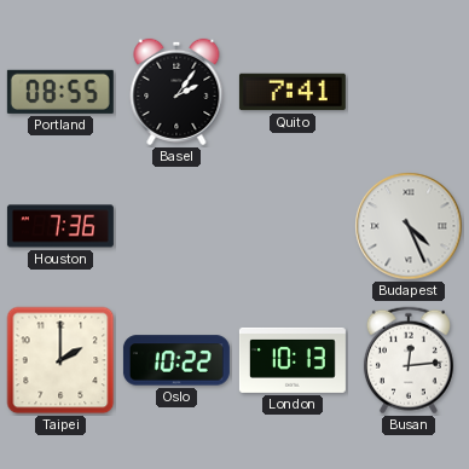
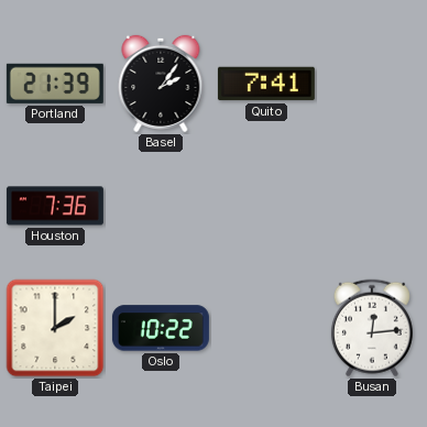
Portland: 08:55 -> 21:39 (55, 84)
Budapest: 4:26 -> none (409, 226)
London: 10:13 -> none (293, 360)
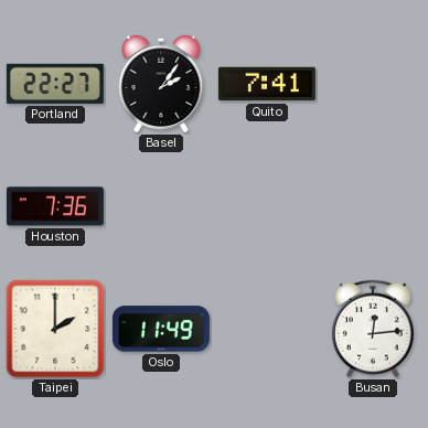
Portland: 21:39 -> 22:27 (55, 84)
Oslo: 10:22 -> 11:49 (161, 329)
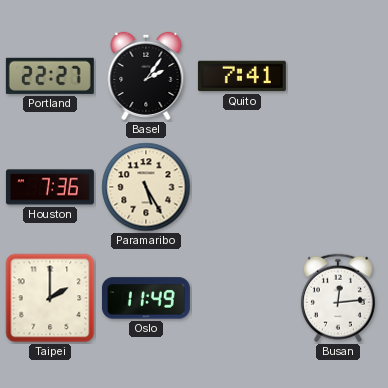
Paramaribo: none -> 5:25 (146, 187)
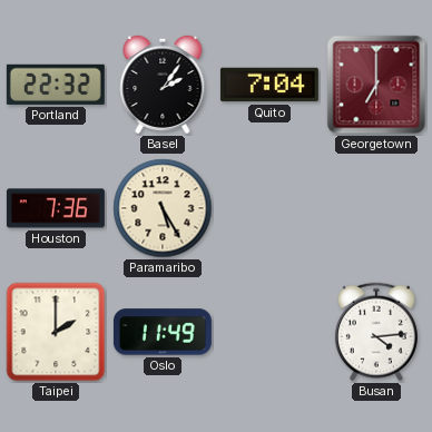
Portland: 22:27 -> 22:32 (56, 85)
Quito: 7:41 -> 7:04 (269, 85)
Georgetown: none -> 7:00 (376, 85)
Busan: 12:14 -> 4:14 (376, 332)
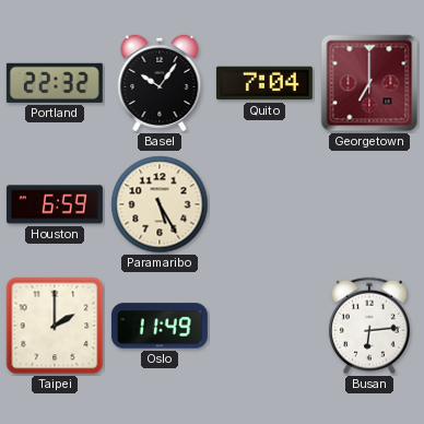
Basel: 2:06 -> 10:06 (160, 83)
Houston: 7:36 -> 6:59 (55, 204)
Busan: 4:14 -> 6:14 (369, 326)
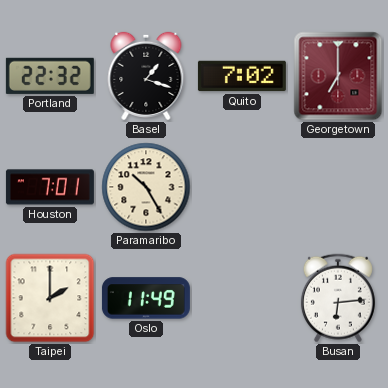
Basel: 10:06 -> 1:18 (146, 76)
Quito: 7:04 -> 7:02 (242, 76)
Houston: 6:59 -> 7:01 (50, 187)
Paramaribo: 5:25 -> 10:25 (146, 187)
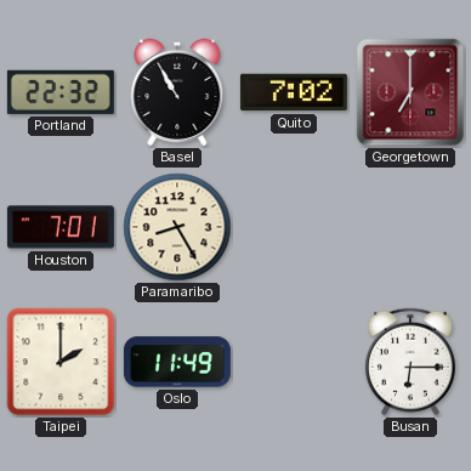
Basel: 1:18 -> 10:55 (177, 92)
Paramaribo: 10:25 -> 8:25 (177, 227)
Busan: 6:14 -> 6:15 (410, 362)
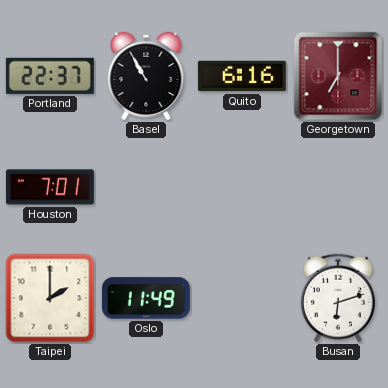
Portland: 22:32 -> 22:37 (50, 76)
Quito: 7:02 -> 6:16 (242, 76)
Paramaribo: 8:25 -> none (177, 227)
Busan: 6:15 -> 6:12 (338, 298)
